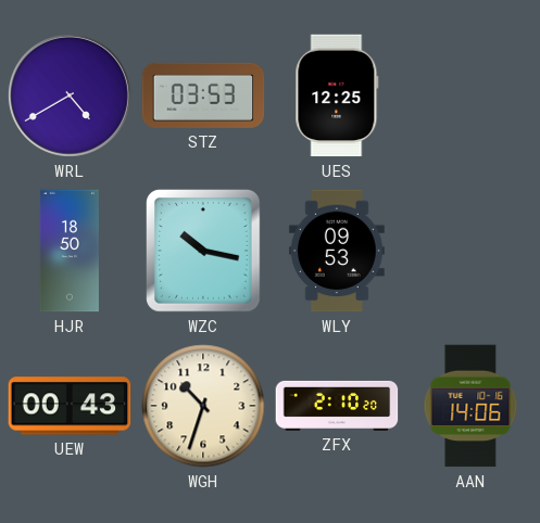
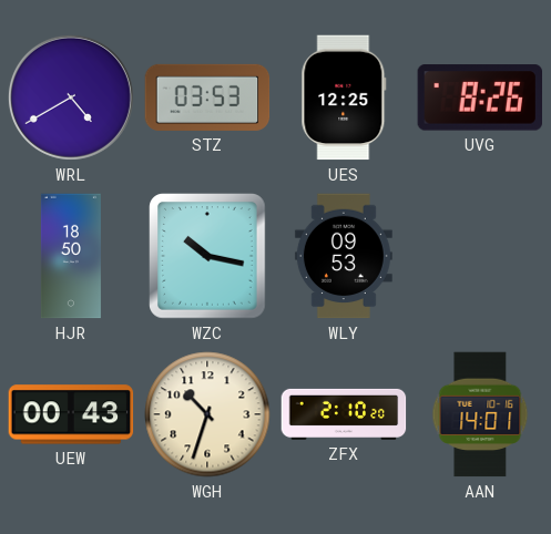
UVG: none -> 8:26 (479, 97)
AAN: 14:06 -> 14:01 (480, 414)
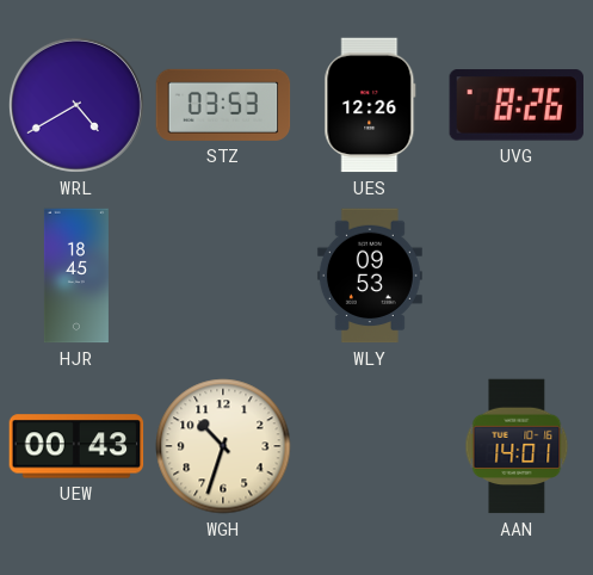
UES: 12:25 -> 12:26 (370, 105)
HJR: 18:50 -> 18:45 (76, 276)
WZC: 10:17 -> none (208, 256)
ZFX: 2:10 -> none (344, 414)
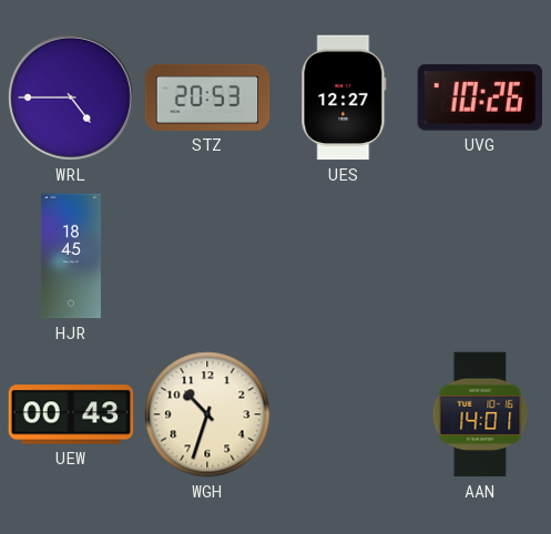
WRL: 4:40 -> 4:45 (71, 97)
STZ: 03:53 -> 20:53 (207, 97)
UES: 12:26 -> 12:27 (344, 97)
UVG: 8:26 -> 10:26 (479, 97)
WLY: 09:53 -> none (370, 276)
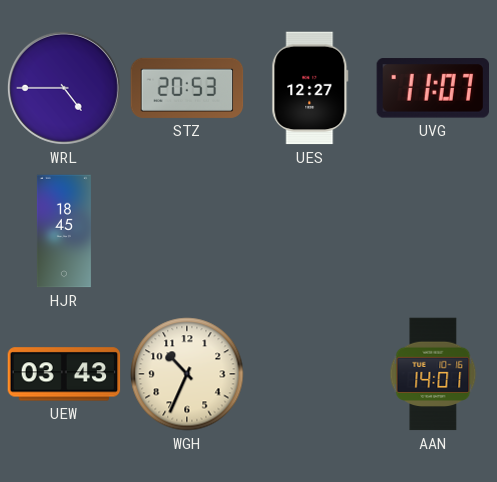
UVG: 10:26 -> 11:07 (432, 88)
UEW: 00:43 -> 03:43 (64, 374)
WGH: 10:33 -> 10:34 (187, 374)
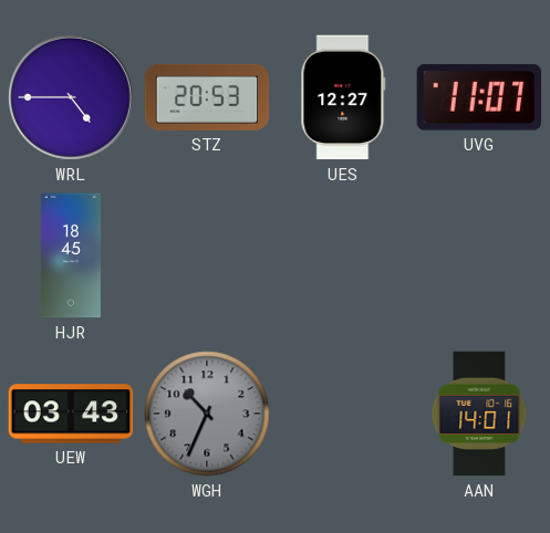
WGH dial: cream -> grey (207, 414)
